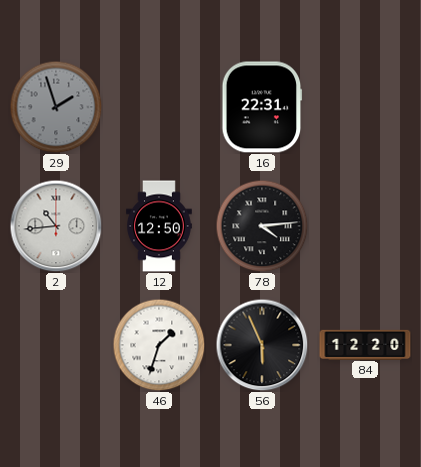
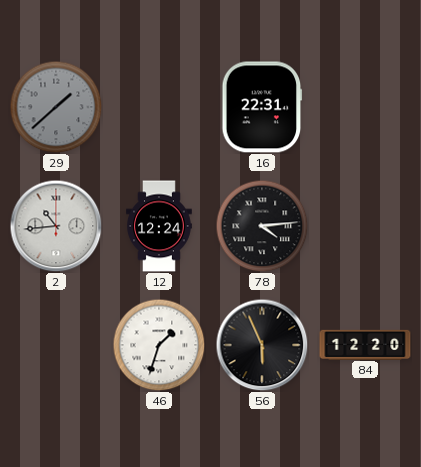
29: 1:57 -> 1:38 (56, 107)
12: 12:50 -> 12:24 (160, 226)
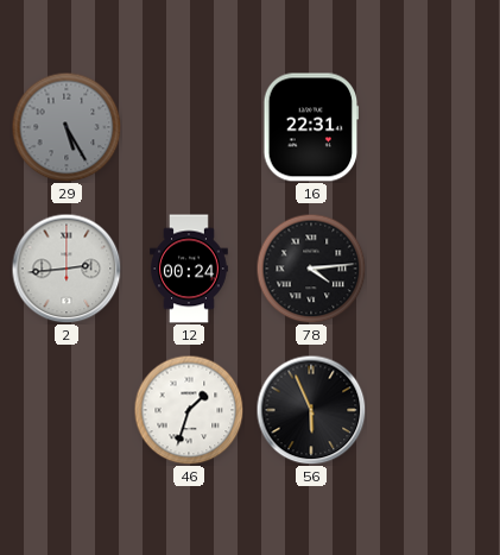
29: 1:38 -> 5:25 (67, 127)
2: 10:44 -> 2:44 (67, 269)
12: 12:24 -> 00:24 (190, 269)
84: 12:20 -> none (365, 344)
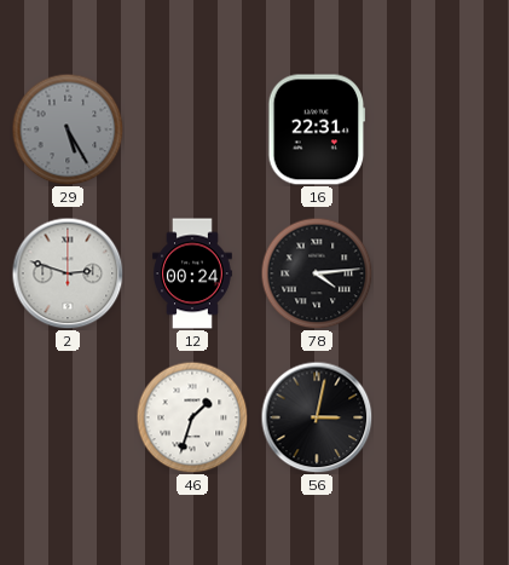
2: 2:44 -> 2:48 (68, 273)
56: 5:56 -> 3:02 (317, 417)
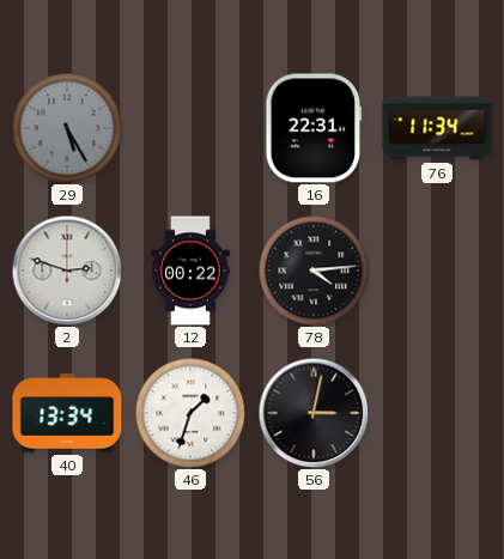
76: none -> 11:34 (437, 128)
12: 00:24 -> 00:22 (192, 271)
40: none -> 13:34 (67, 413)
